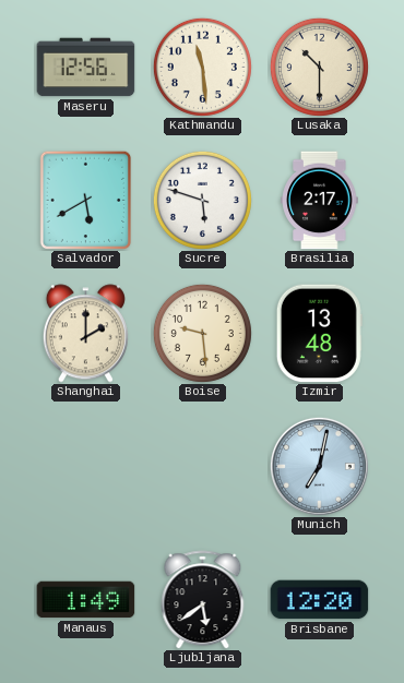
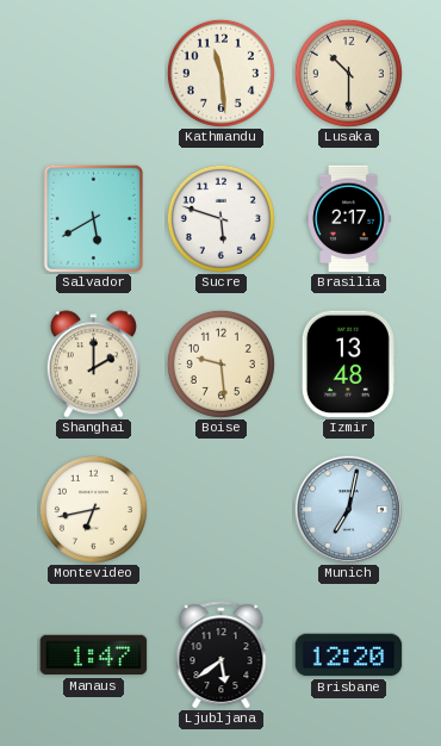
Maseru: 12:56 -> none (86, 68)
Montevideo: none -> 6:43 (93, 509)
Manaus: 1:49 -> 1:47 (94, 655)
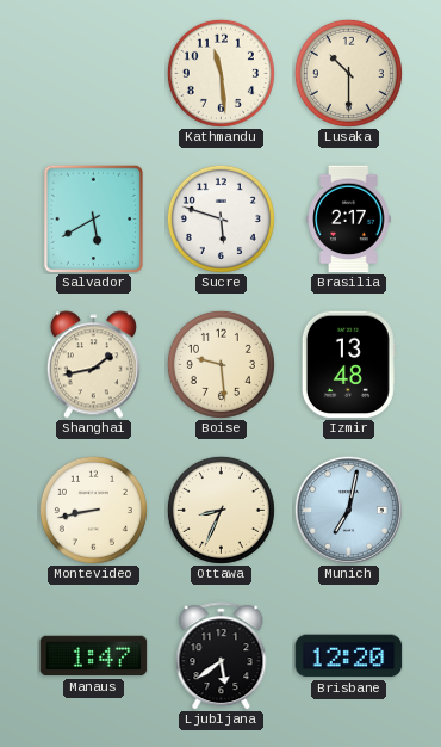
Shanghai: 2:00 -> 1:43 (93, 365)
Montevideo: 6:43 -> 8:43 (93, 510)
Ottawa: none -> 8:34 (220, 510)
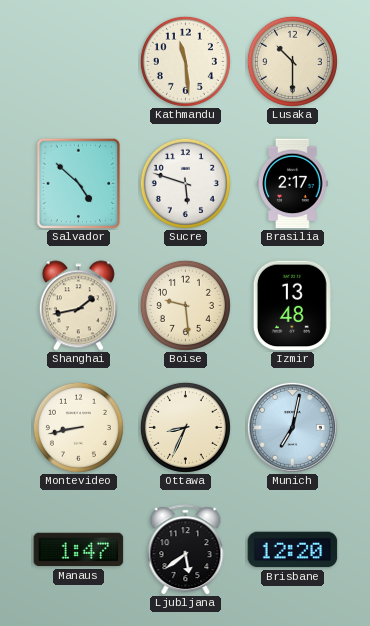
Salvador: 5:40 -> 4:52 (79, 183)
